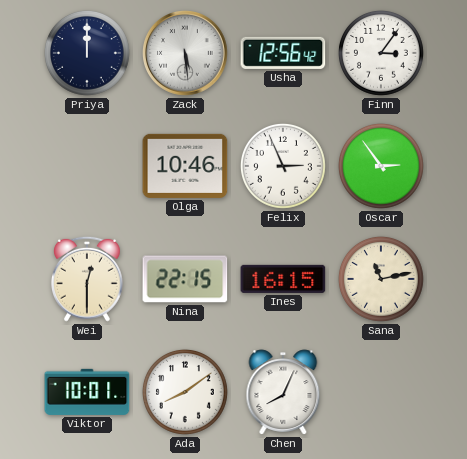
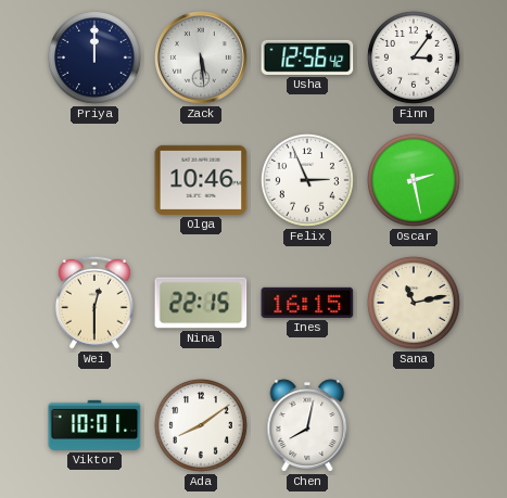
Oscar: 2:54 -> 2:28 (414, 180)
Chen: 8:04 -> 8:02 (307, 425)
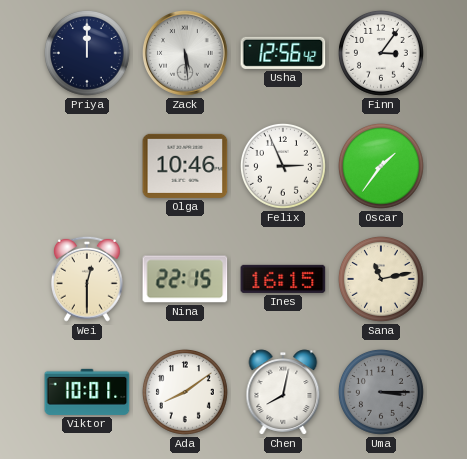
Oscar: 2:28 -> 1:36 (381, 166)
Uma: none -> 3:15 (381, 392)
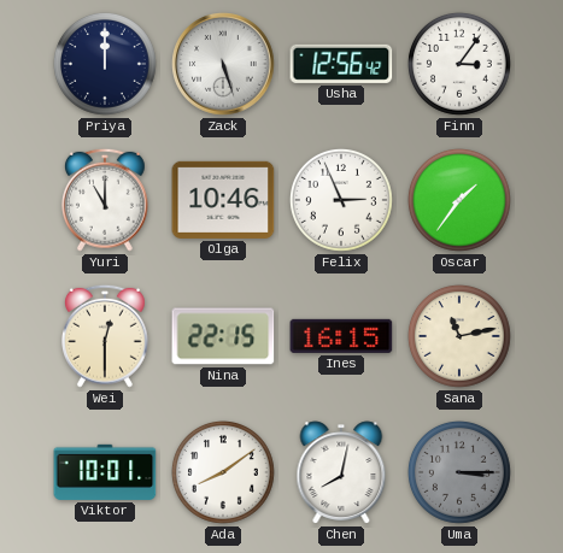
Zack: 5:29 -> 5:27 (223, 64)
Yuri: none -> 11:00 (105, 200)
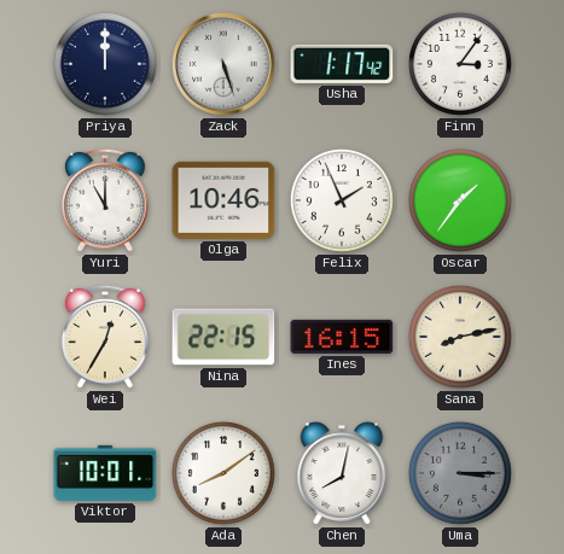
Usha: 12:56 -> 1:17 (342, 64)
Felix: 2:56 -> 1:56 (342, 200)
Wei: 12:30 -> 12:35 (105, 337)
Sana: 11:13 -> 8:13 (460, 337)
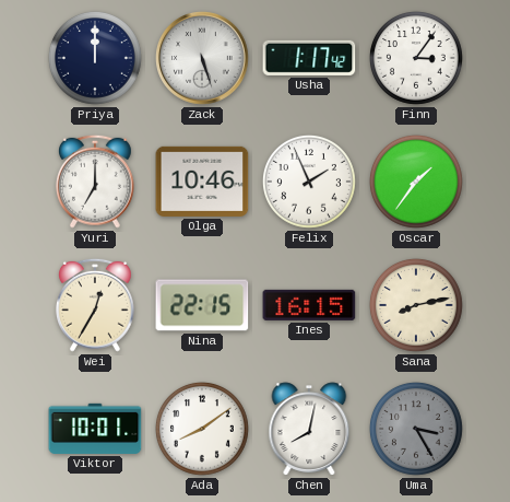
Yuri: 11:00 -> 7:00 (95, 182)
Uma: 3:15 -> 3:25 (416, 429)
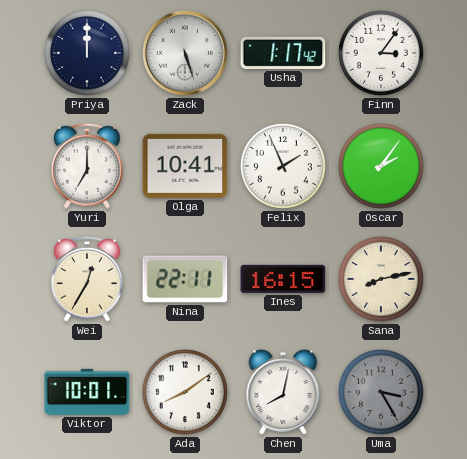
Olga: 10:46 -> 10:41 (185, 166)
Oscar: 1:36 -> 2:06 (381, 166)
Nina: 22:15 -> 22:11 (185, 279)
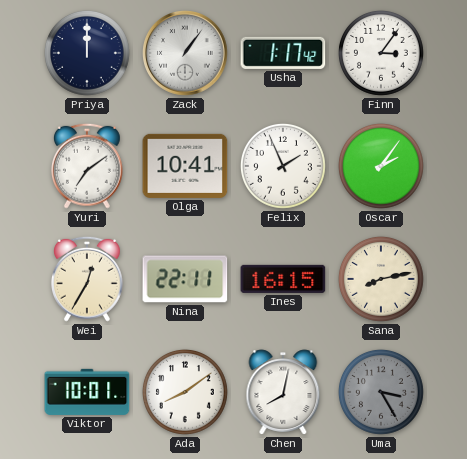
Zack: 5:27 -> 1:06 (185, 53)
Yuri: 7:00 -> 7:09 (87, 166)
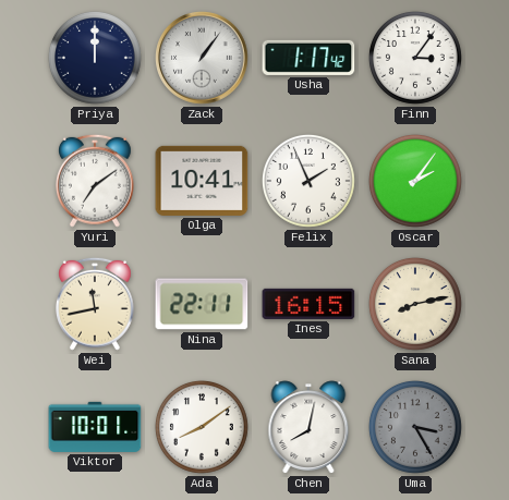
Wei: 12:35 -> 11:43 (95, 304)
